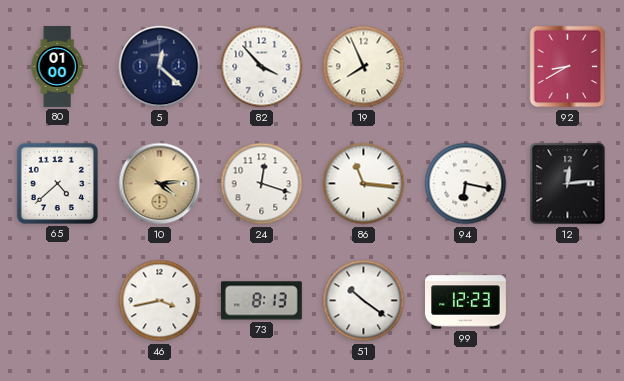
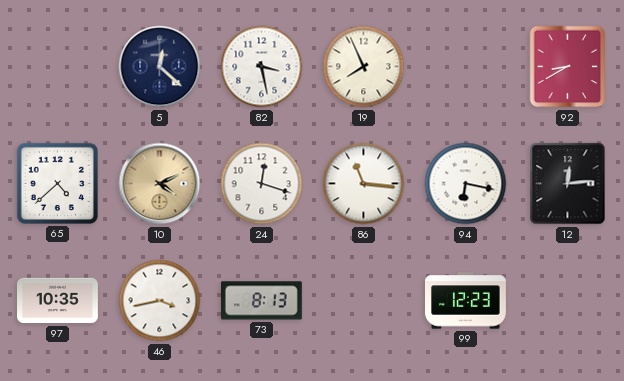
80: 01:00 -> none (57, 67)
82: 3:53 -> 3:28 (262, 67)
10: 4:14 -> 4:11 (160, 184)
97: none -> 10:35 (58, 301)
51: 10:21 -> none (364, 301)
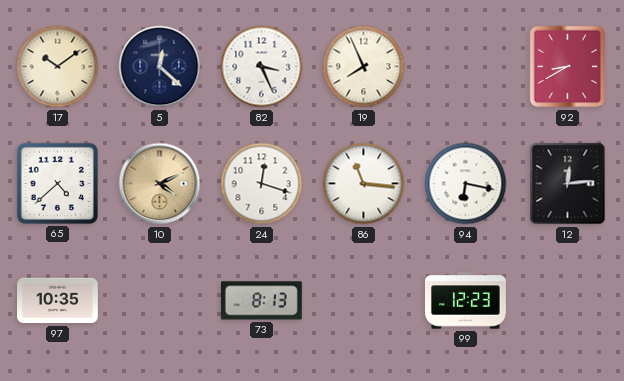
17: none -> 10:09 (58, 67)
82: 3:28 -> 3:26 (262, 67)
46: 3:43 -> none (160, 301)
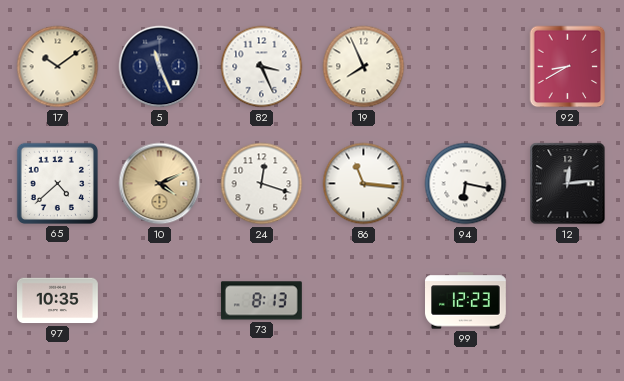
5: 12:22 -> 11:26 (160, 67)
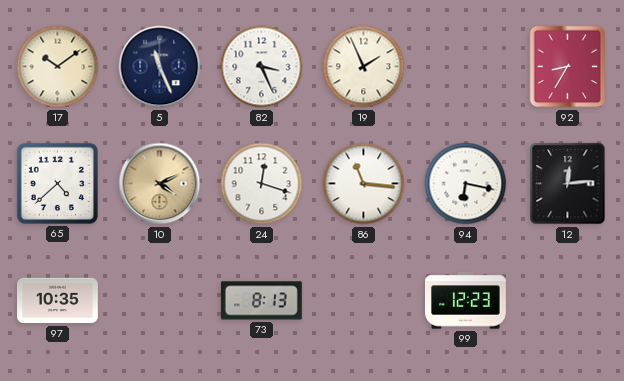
19: 7:56 -> 1:56 (364, 67)
92: 8:40 -> 8:35 (568, 67)
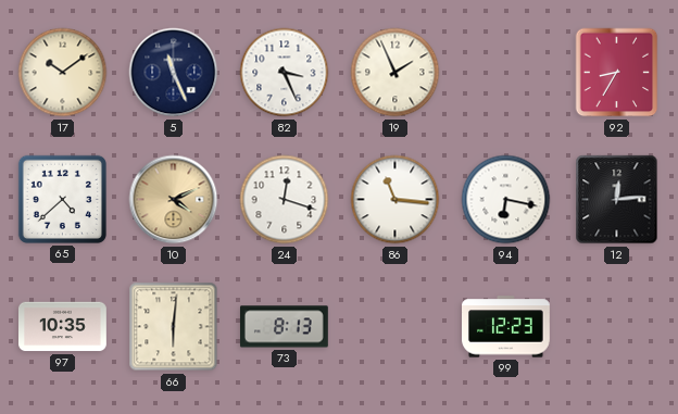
66: none -> 6:01 (174, 327)
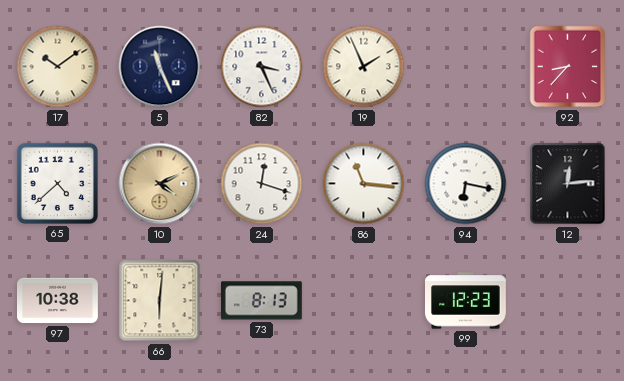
92: 8:35 -> 8:37 (568, 67)
97: 10:35 -> 10:38 (58, 301)
